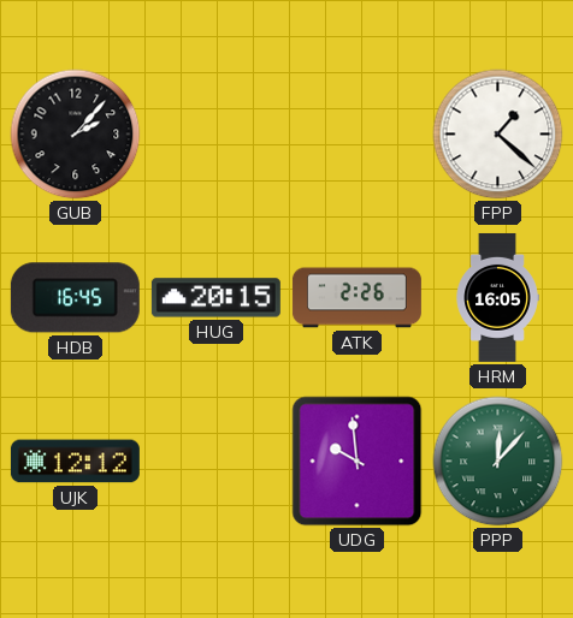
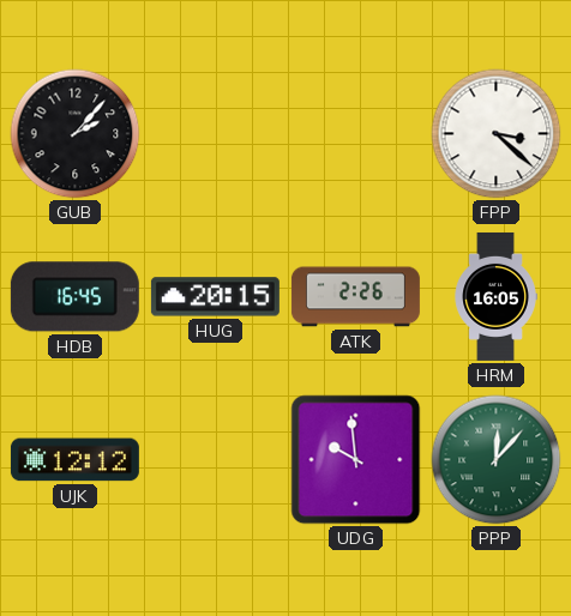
FPP: 1:22 -> 3:22 (497, 134)
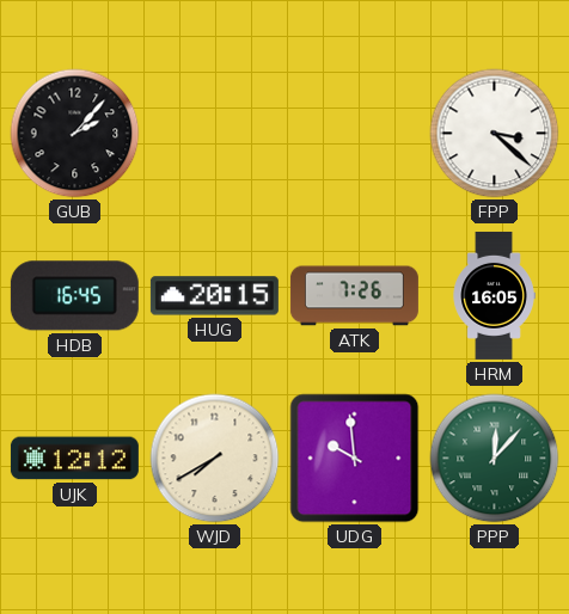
ATK: 2:26 -> 7:26 (354, 296)
WJD: none -> 7:40 (215, 459)
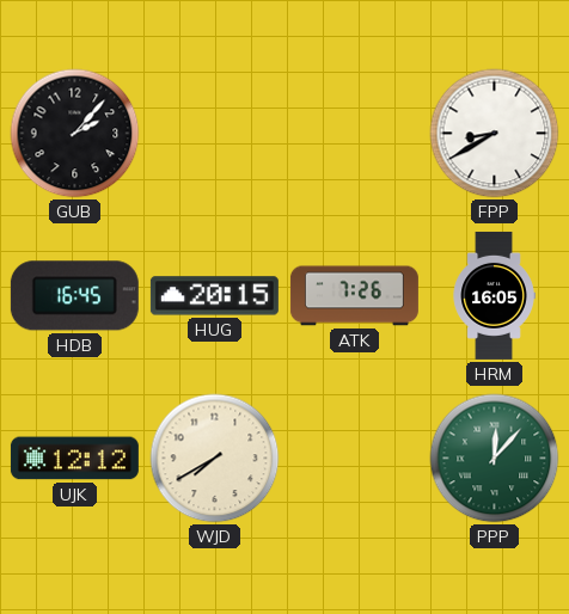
FPP: 3:22 -> 8:40 (495, 134)
UDG: 9:59 -> none (355, 459)
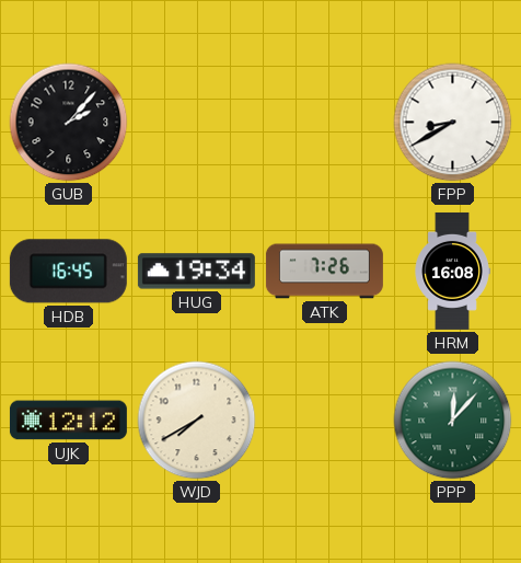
HUG: 20:15 -> 19:34 (196, 272)
HRM: 16:05 -> 16:08 (452, 271)
